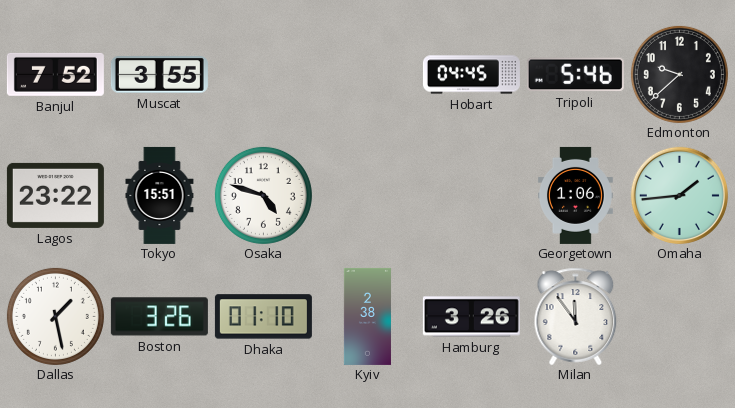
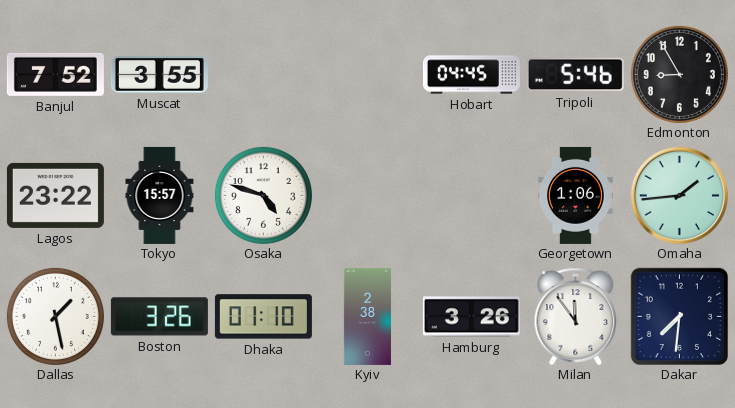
Edmonton: 9:38 -> 8:55 (679, 74)
Tokyo: 15:51 -> 15:57 (160, 195)
Dakar: none -> 7:31 (679, 316)
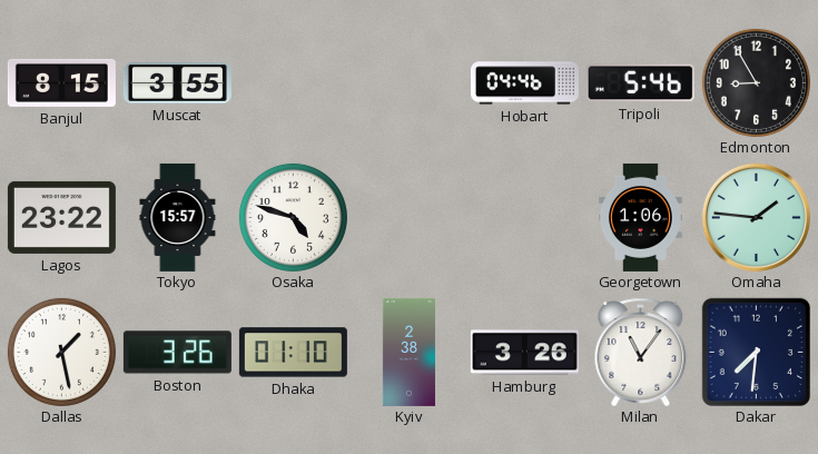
Banjul: 7:52 -> 8:15 (61, 82)
Hobart: 04:45 -> 04:46 (524, 83)
Omaha: 1:44 -> 1:46 (756, 217)
Milan: 11:54 -> 11:06 (641, 352)
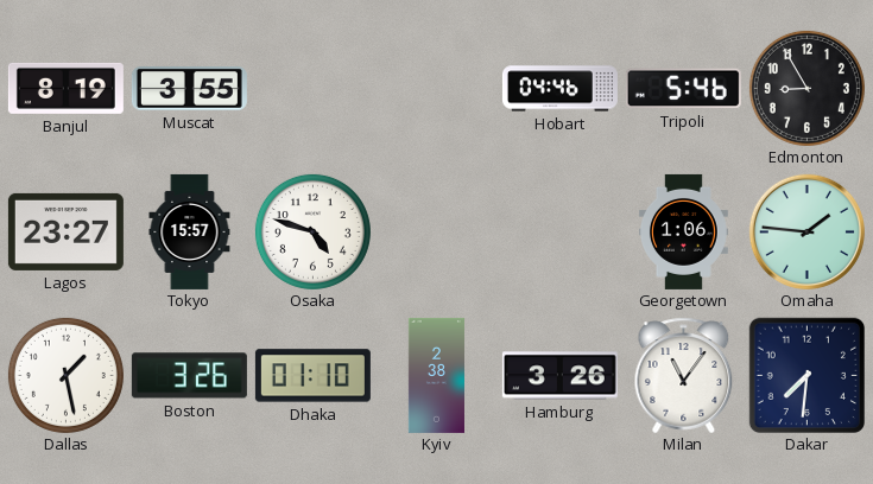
Banjul: 8:15 -> 8:19 (65, 88)
Lagos: 23:22 -> 23:27 (65, 231)
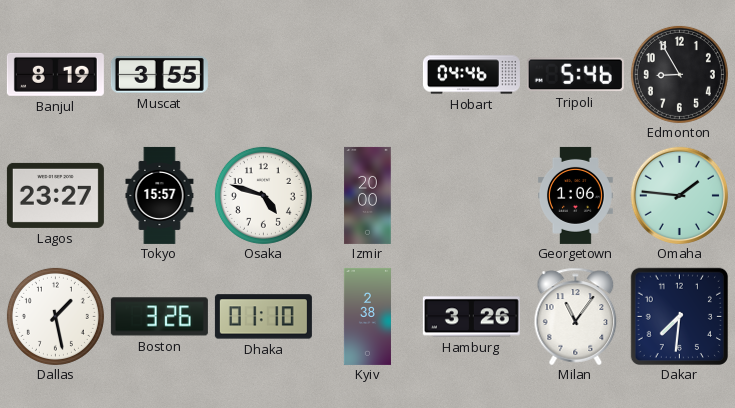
Izmir: none -> 20:00 (368, 195)
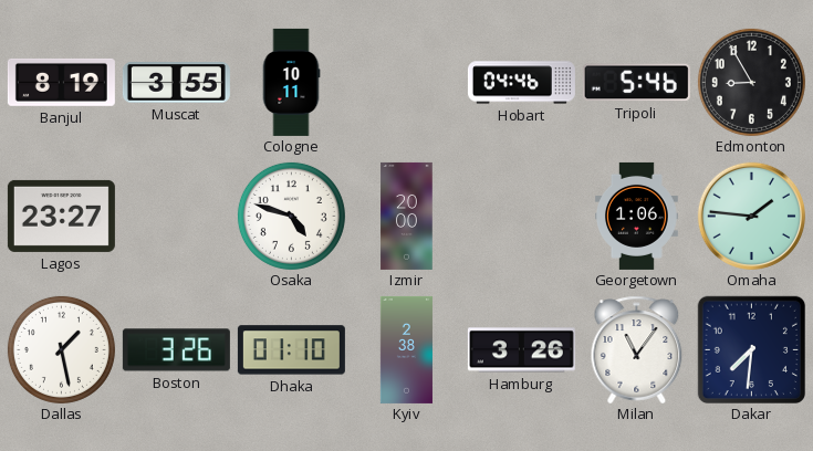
Cologne: none -> 10:11 (291, 82)
Tokyo: 15:57 -> none (160, 195)
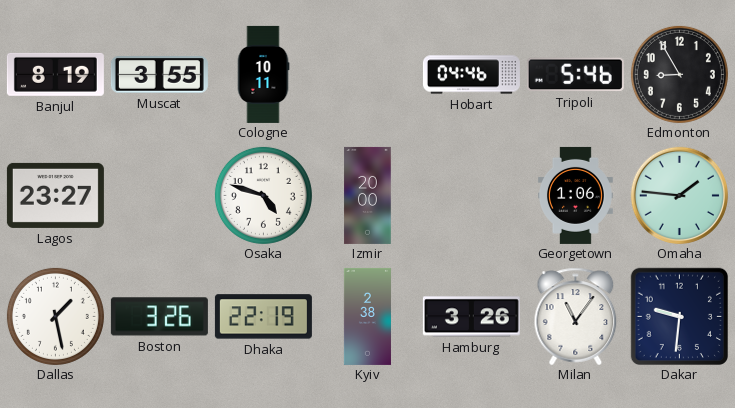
Dhaka: 01:10 -> 22:19 (263, 317)
Dakar: 7:31 -> 9:31 (679, 316)
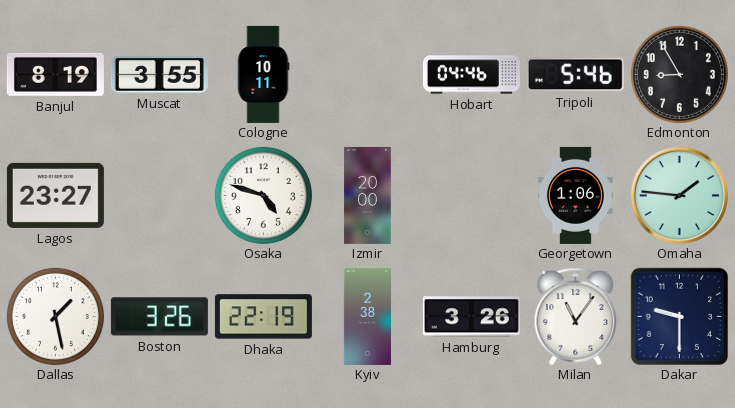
Dakar: 9:31 -> 9:30 (679, 316)
